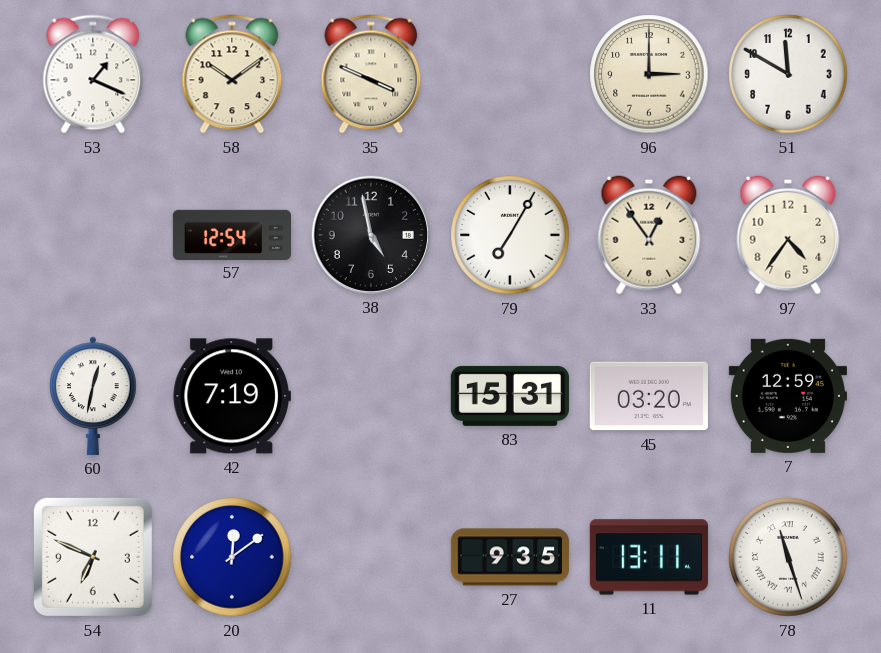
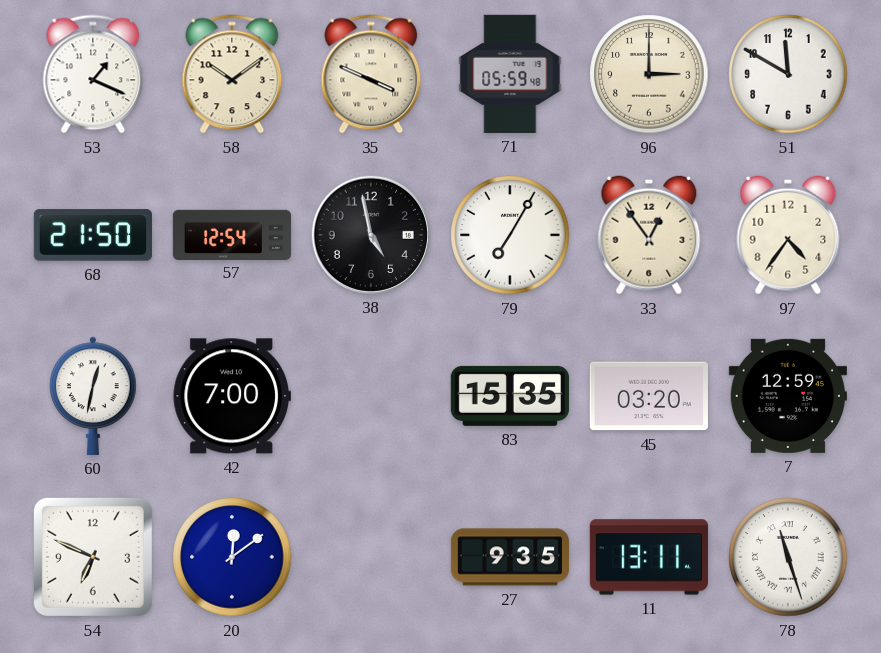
71: none -> 05:59 (510, 74)
68: none -> 21:50 (93, 235)
42: 7:19 -> 7:00 (232, 396)
83: 15:31 -> 15:35 (510, 396)
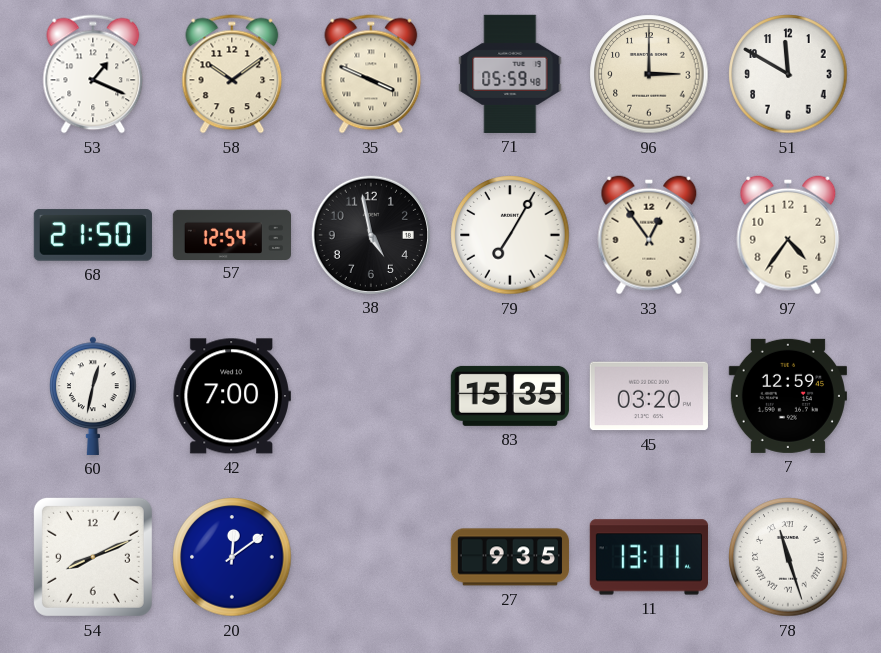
54: 6:49 -> 8:11 (93, 557)
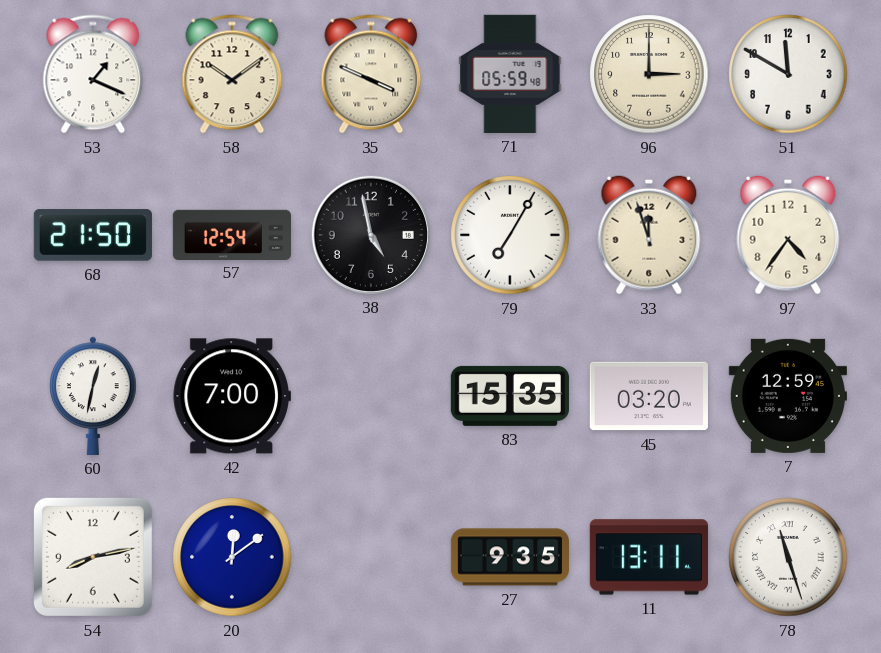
33: 12:54 -> 11:57 (649, 235)
54: 8:11 -> 8:13 (93, 557)
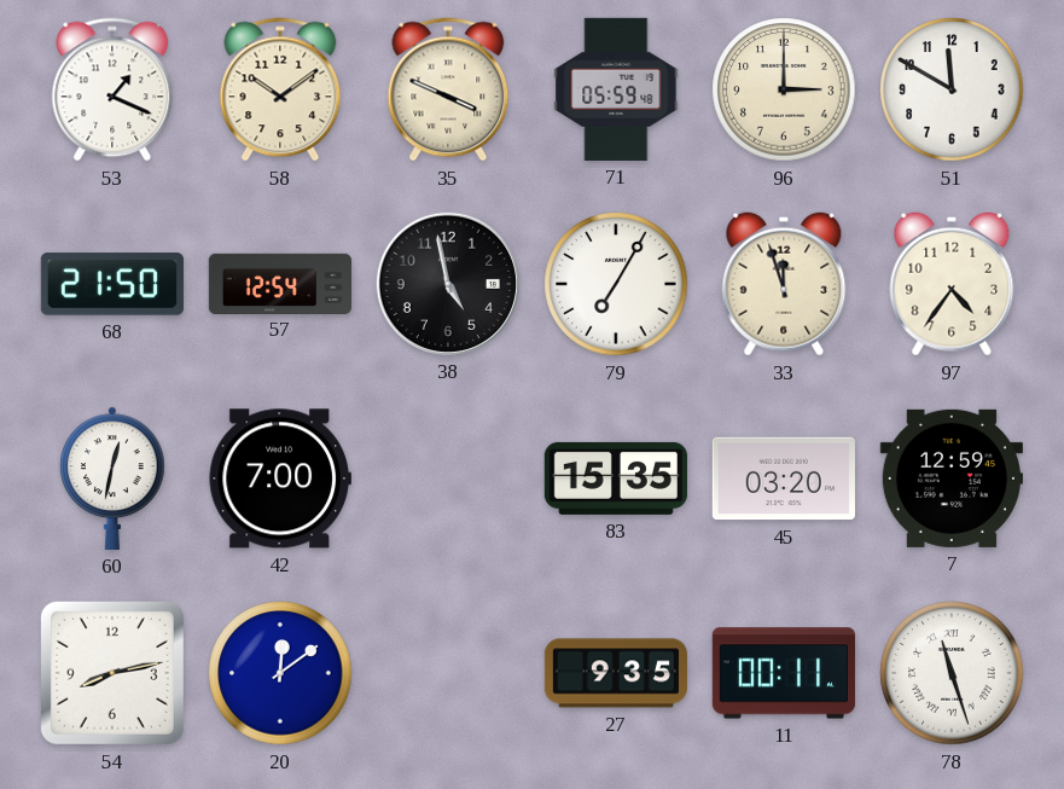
11: 13:11 -> 00:11 (784, 673)
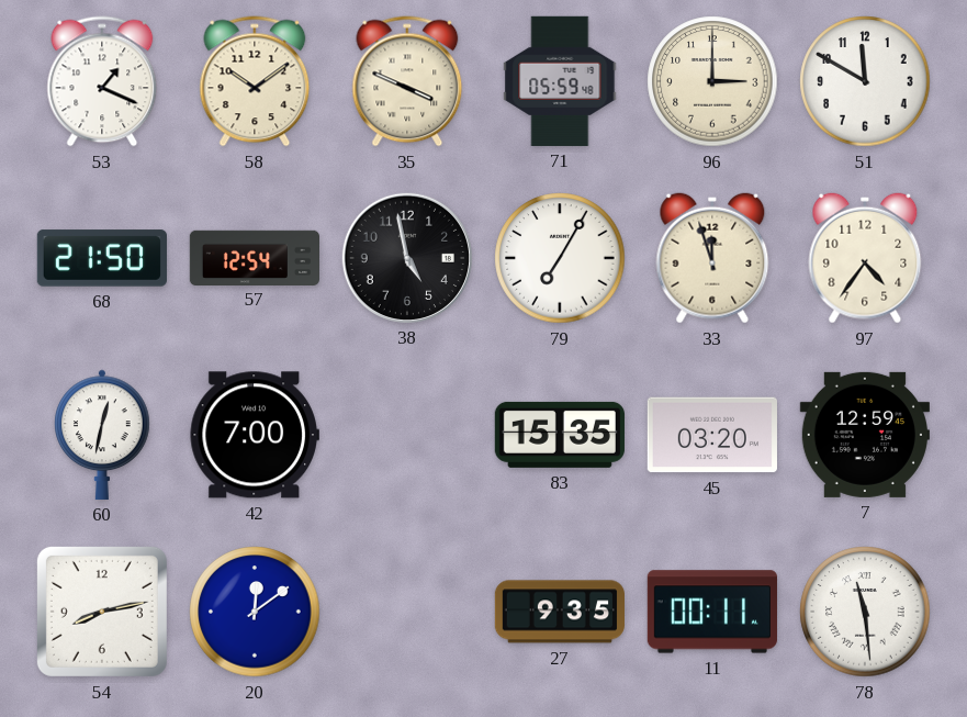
78: 11:27 -> 11:29 (865, 612)
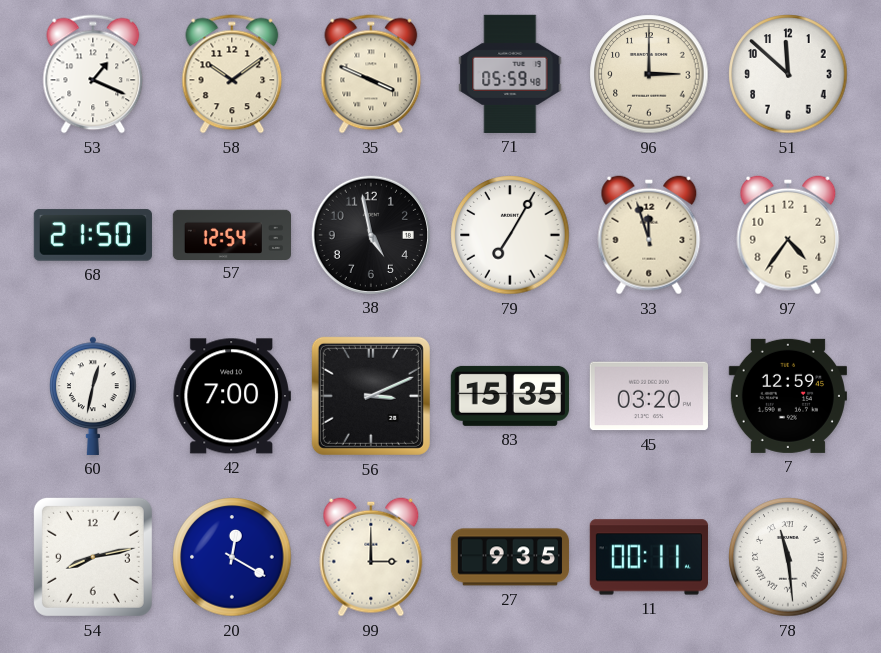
51: 11:50 -> 11:52 (788, 74)
56: none -> 3:11 (371, 396)
20: 12:09 -> 12:20 (232, 557)
99: none -> 3:00 (371, 557)
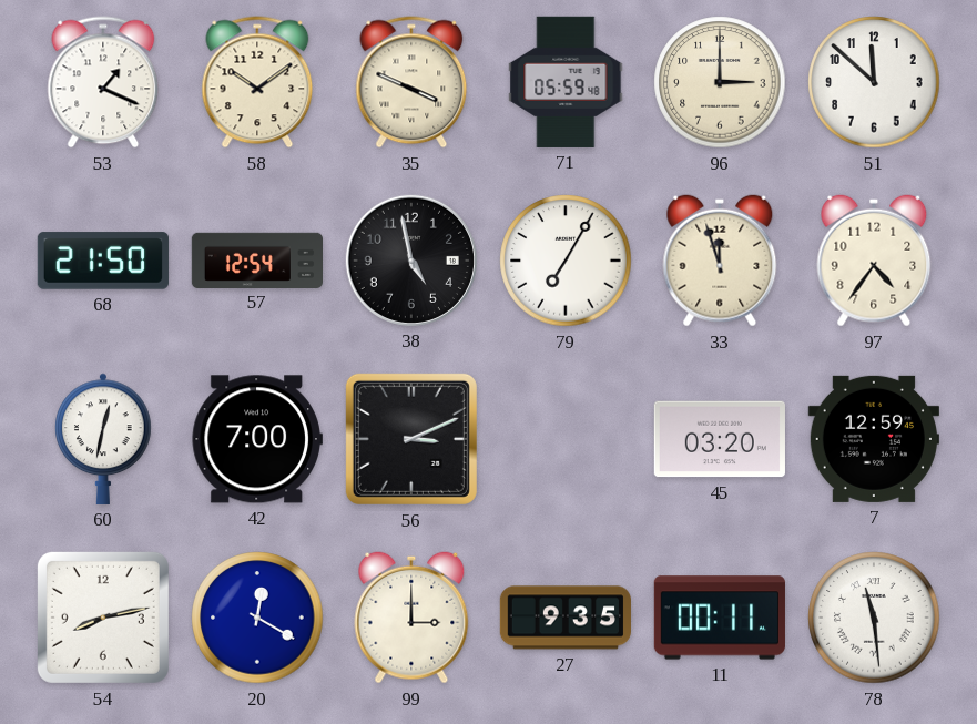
83: 15:35 -> none (510, 396)
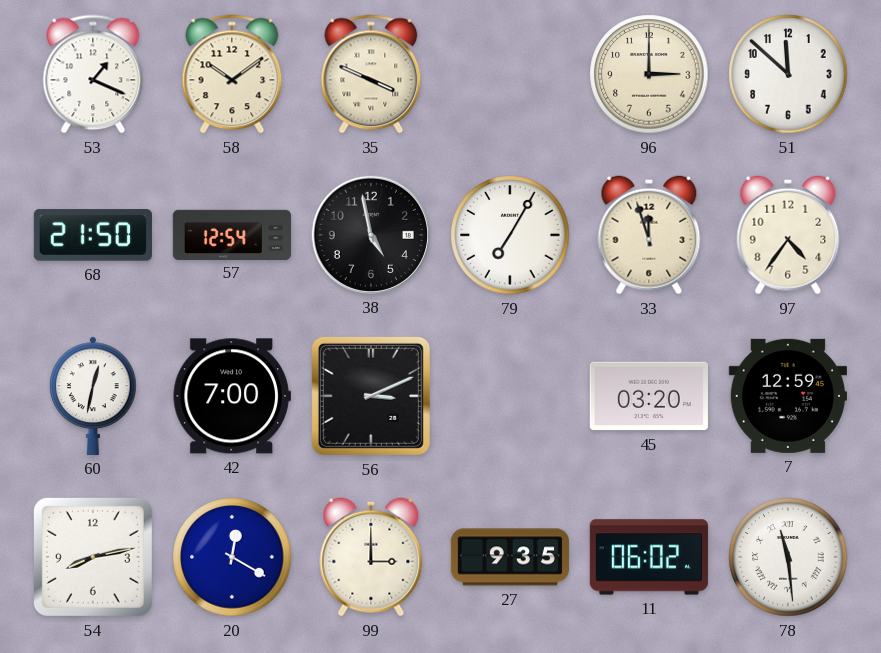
71: 05:59 -> none (566, 82)
11: 00:11 -> 06:02 (649, 557)
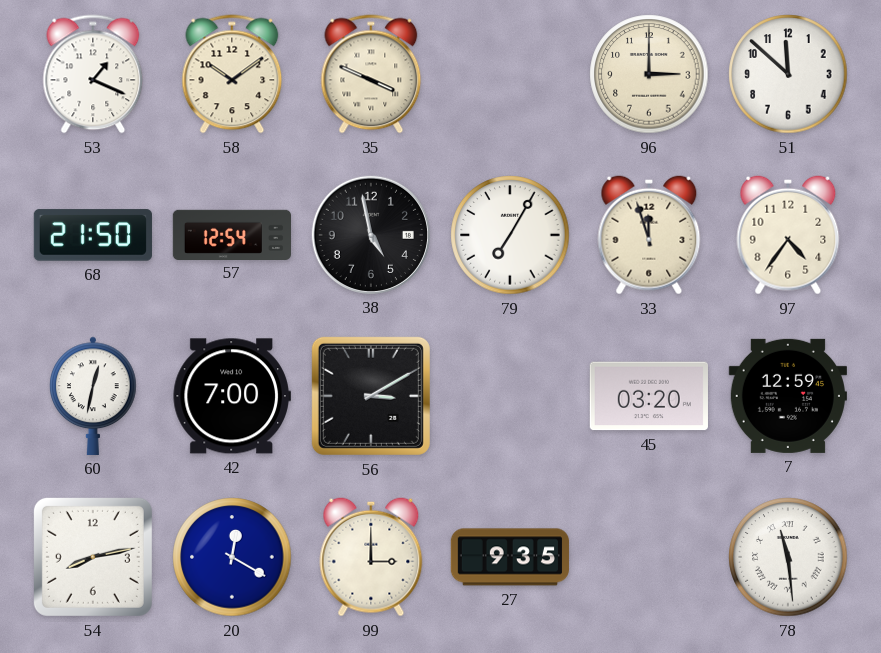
56: 3:11 -> 3:10 (371, 396)
11: 06:02 -> none (649, 557)
